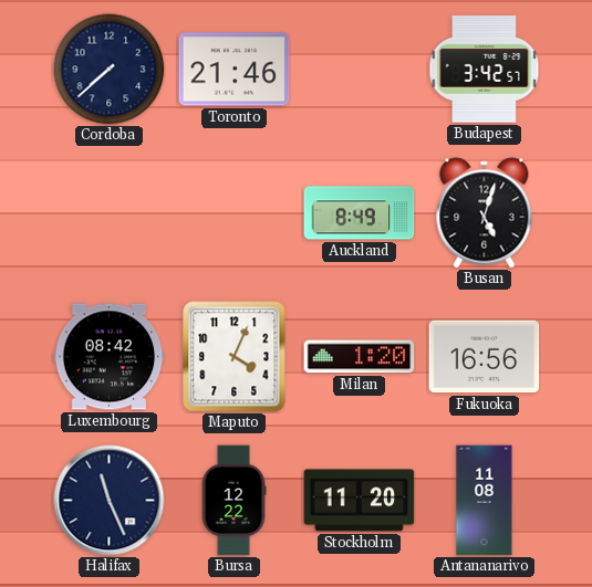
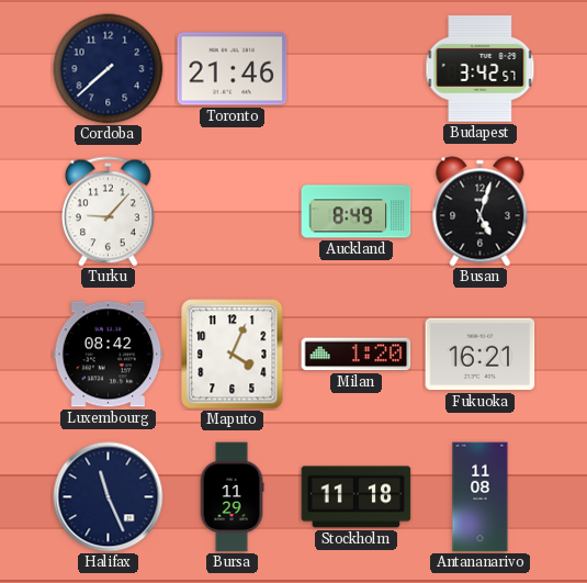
Turku: none -> 9:07 (109, 212)
Fukuoka: 16:56 -> 16:21 (481, 355)
Bursa: 12:22 -> 11:29 (232, 497)
Stockholm: 11:20 -> 11:18 (357, 497)
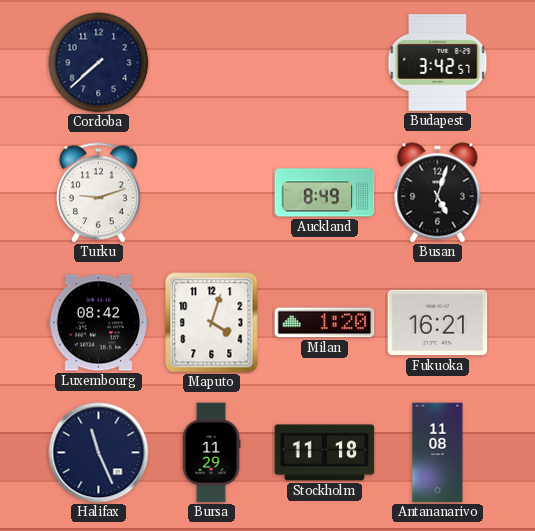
Toronto: 21:46 -> none (233, 69)
Turku: 9:07 -> 9:12 (99, 193)
Maputo: 4:04 -> 4:03 (212, 323)
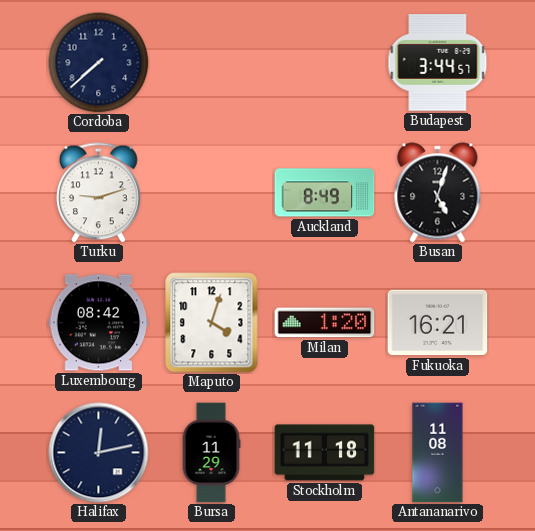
Budapest: 3:42 -> 3:44 (438, 63)
Halifax: 11:26 -> 12:13 (99, 453)
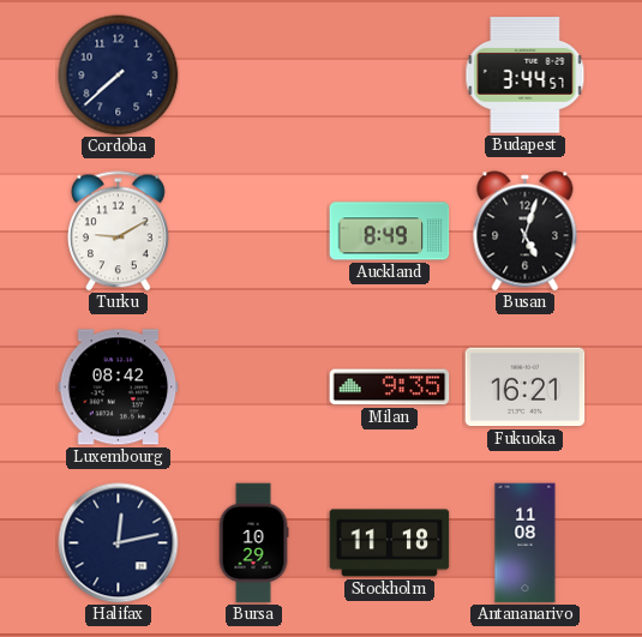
Turku: 9:12 -> 9:10 (119, 232)
Maputo: 4:03 -> none (212, 323)
Milan: 1:20 -> 9:35 (390, 387)
Bursa: 11:29 -> 10:29 (253, 543)
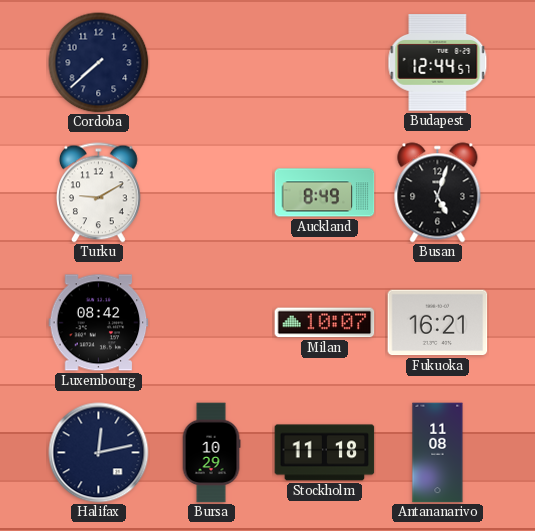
Budapest: 3:44 -> 12:44 (438, 63)
Milan: 9:35 -> 10:07 (325, 323)
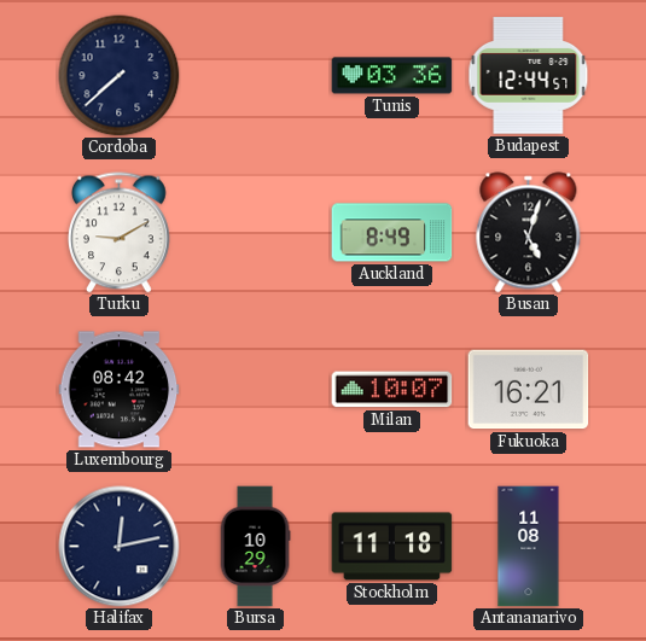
Tunis: none -> 03:36 (392, 76)
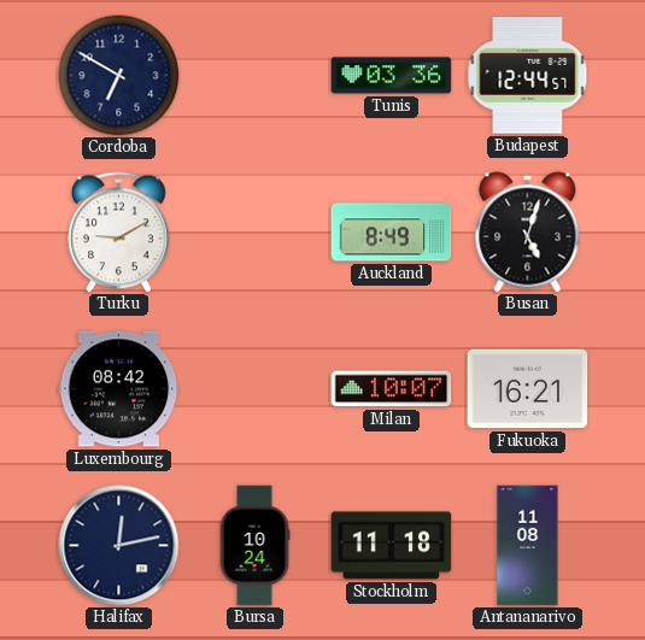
Cordoba: 7:38 -> 6:50 (119, 76)
Bursa: 10:29 -> 10:24 (254, 546)
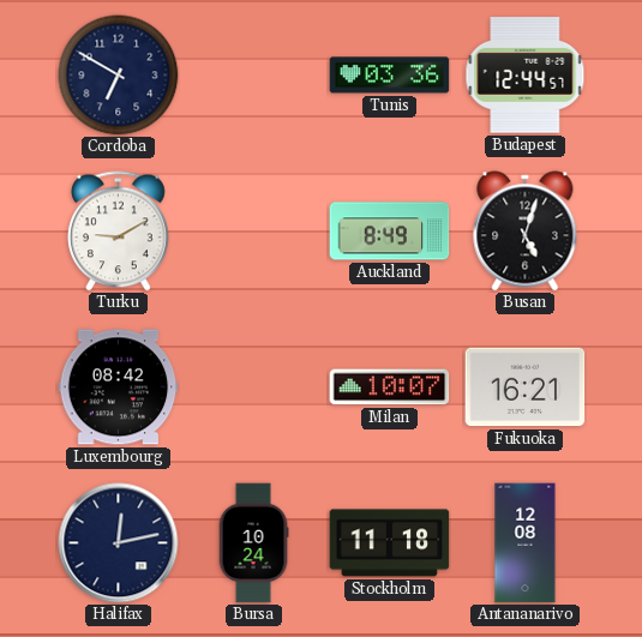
Antananarivo: 11:08 -> 12:08 (526, 543)
